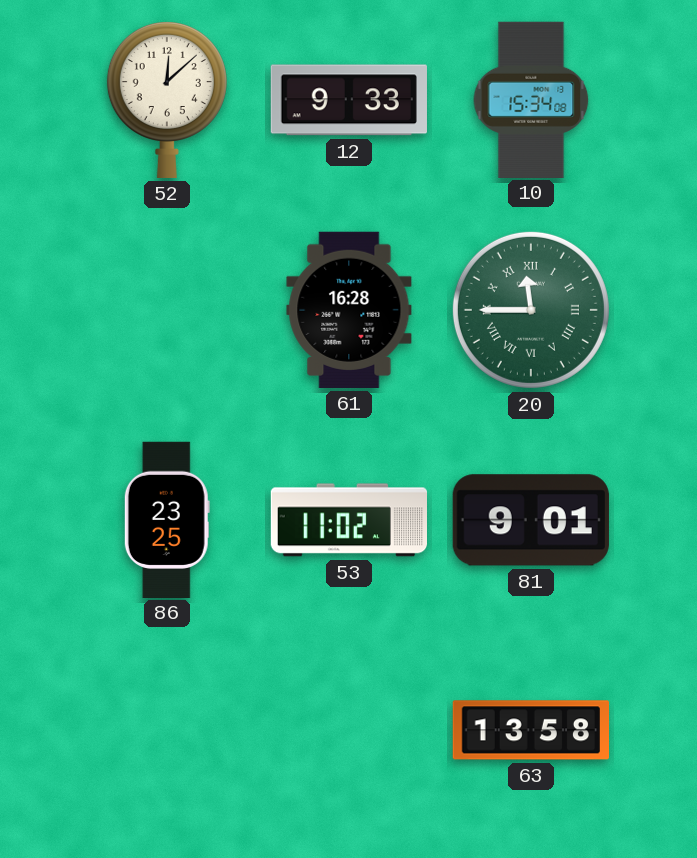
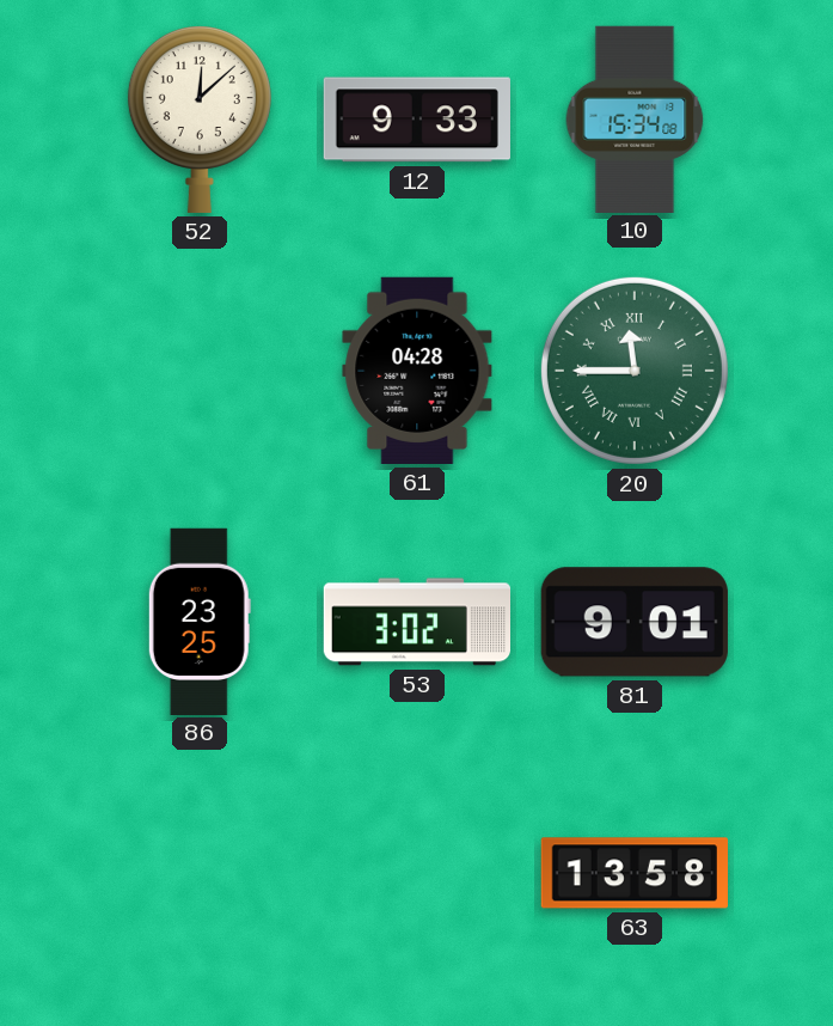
61: 16:28 -> 04:28 (417, 371)
53: 11:02 -> 3:02 (416, 622)
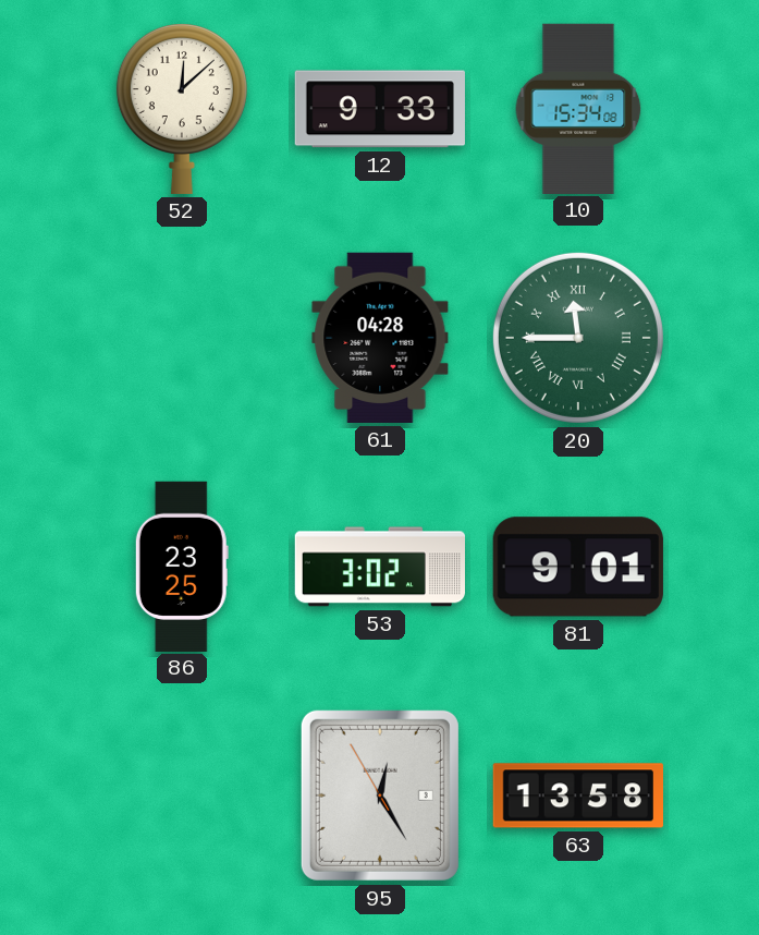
95: none -> 12:24 (380, 796)
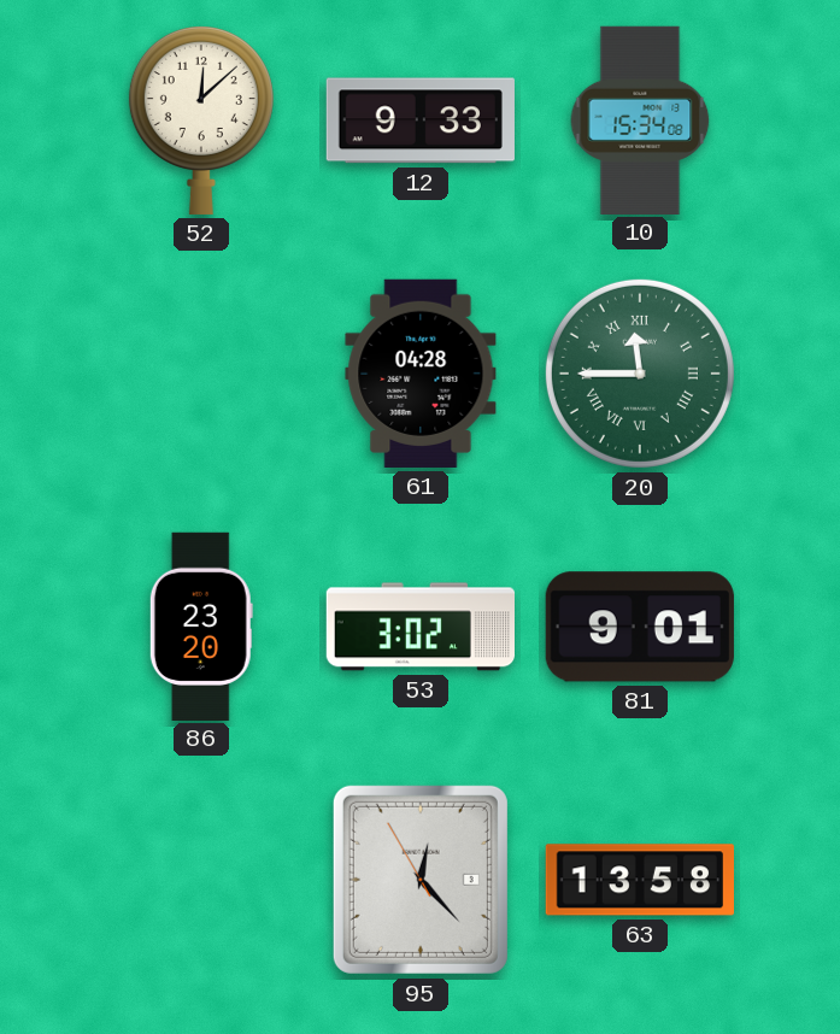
86: 23:25 -> 23:20 (201, 625)
95: 12:24 -> 12:22 (421, 880)
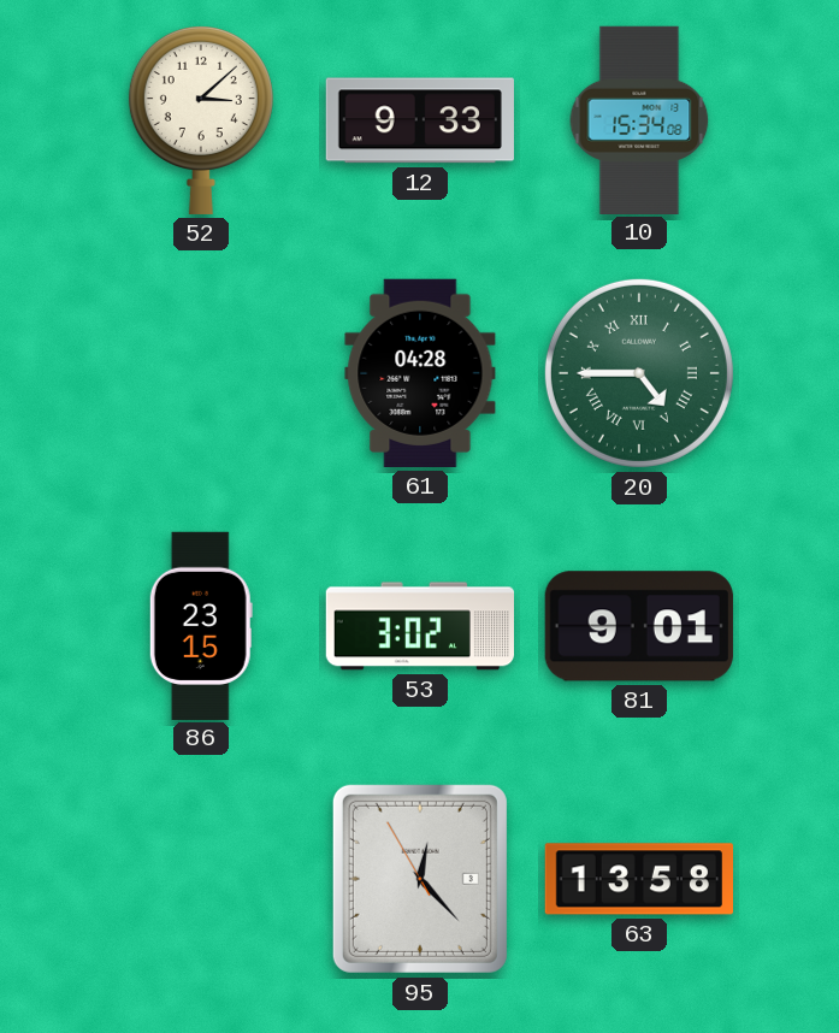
52: 12:08 -> 3:08 (201, 119)
20: 11:45 -> 4:45 (639, 373)
86: 23:20 -> 23:15 (201, 625)
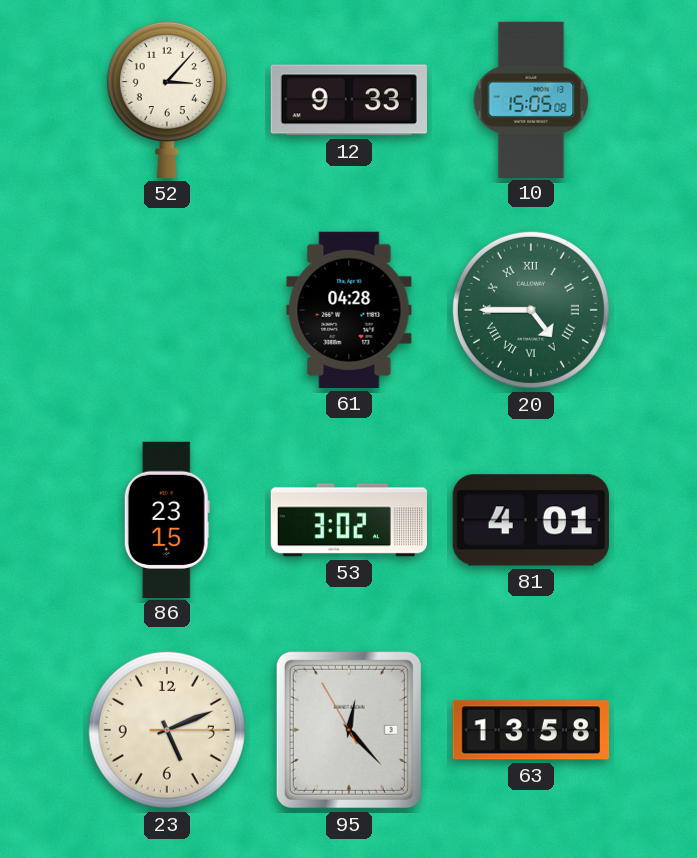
52: 3:08 -> 3:07 (167, 99)
10: 15:34 -> 15:05 (531, 99)
81: 9:01 -> 4:01 (531, 520)
23: none -> 5:11 (167, 730)
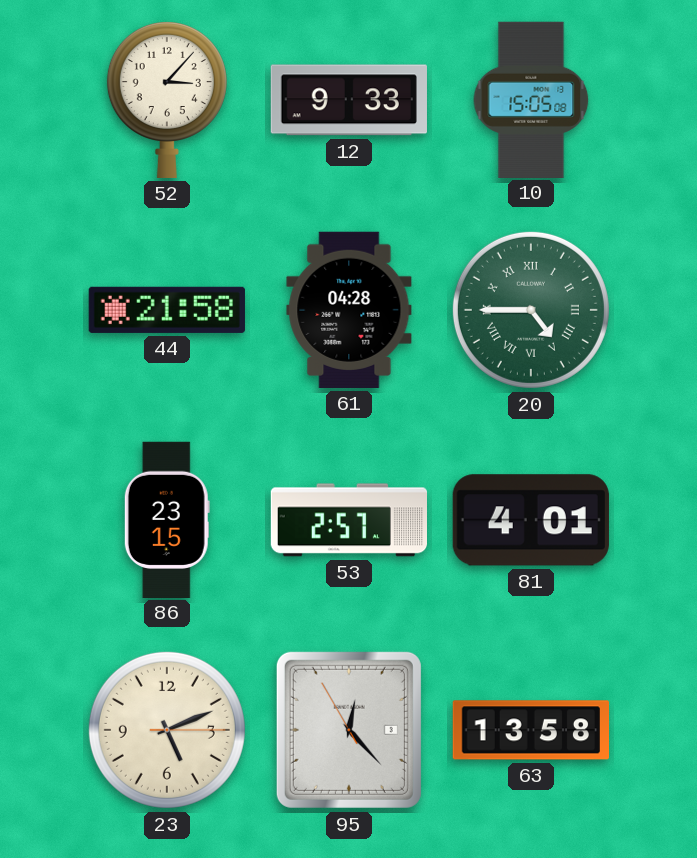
44: none -> 21:58 (167, 310)
53: 3:02 -> 2:57 (348, 520)
